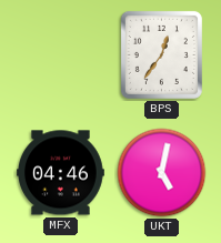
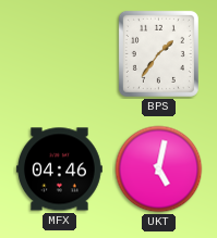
BPS: 12:36 -> 1:36 (158, 53)
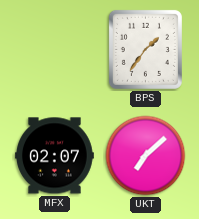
MFX: 04:46 -> 02:07 (55, 156)
UKT: 5:02 -> 7:08 (146, 156)
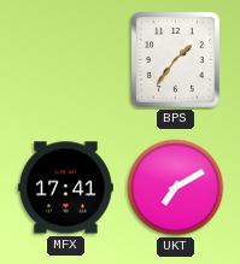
MFX: 02:07 -> 17:41 (66, 188)
UKT: 7:08 -> 7:10 (176, 188)
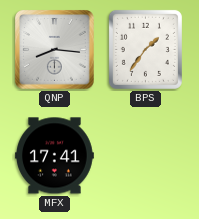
QNP: none -> 8:16 (54, 49)
UKT: 7:10 -> none (176, 188)
